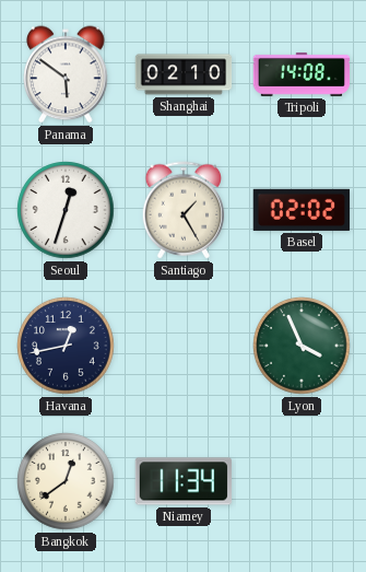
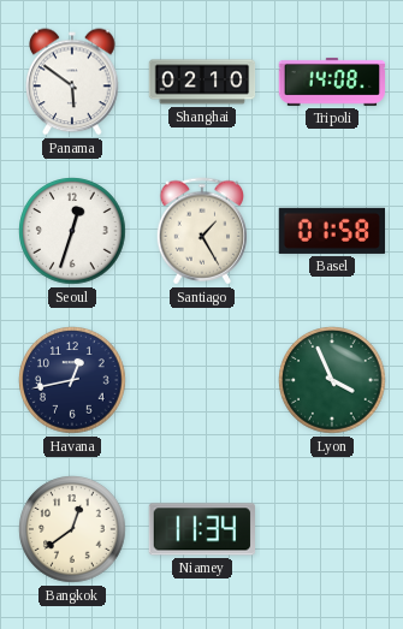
Basel: 02:02 -> 01:58 (331, 231)
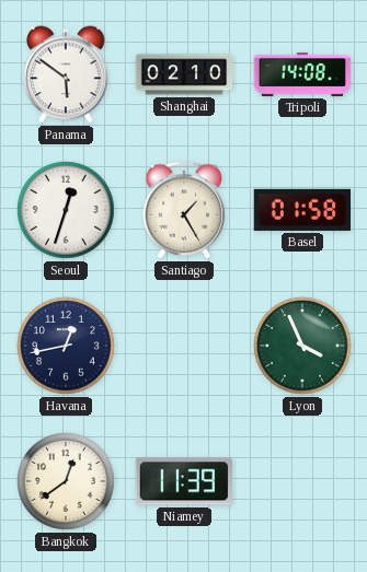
Niamey: 11:34 -> 11:39 (183, 481)
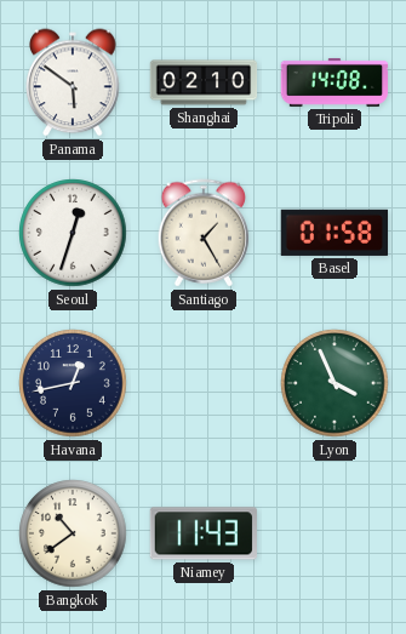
Bangkok: 12:39 -> 10:39 (73, 533)
Niamey: 11:39 -> 11:43 (202, 533)
